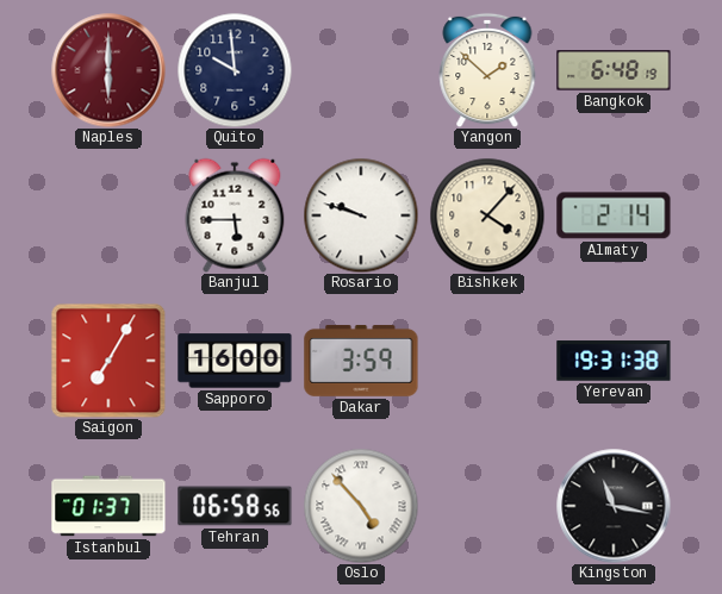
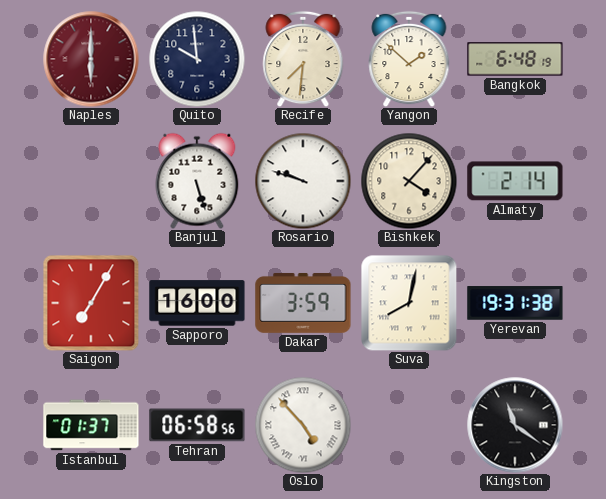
Recife: none -> 7:31 (303, 59)
Banjul: 5:45 -> 5:27 (197, 181)
Suva: none -> 8:02 (409, 303)
Kingston: 11:17 -> 11:21 (515, 425)
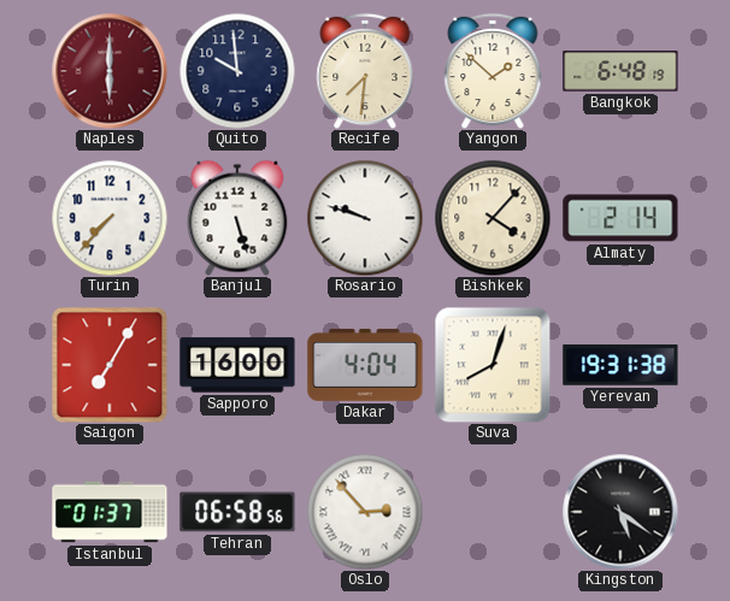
Turin: none -> 7:37 (110, 218)
Dakar: 3:59 -> 4:04 (365, 365)
Suva: 8:02 -> 8:03 (493, 365)
Oslo: 4:53 -> 2:53 (365, 512)
Kingston: 11:21 -> 5:21 (620, 512)
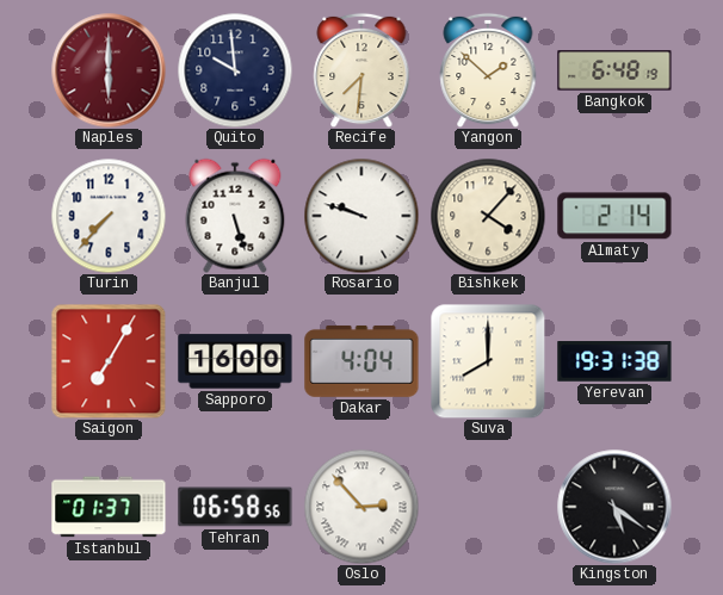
Suva: 8:03 -> 8:00 (488, 361)
